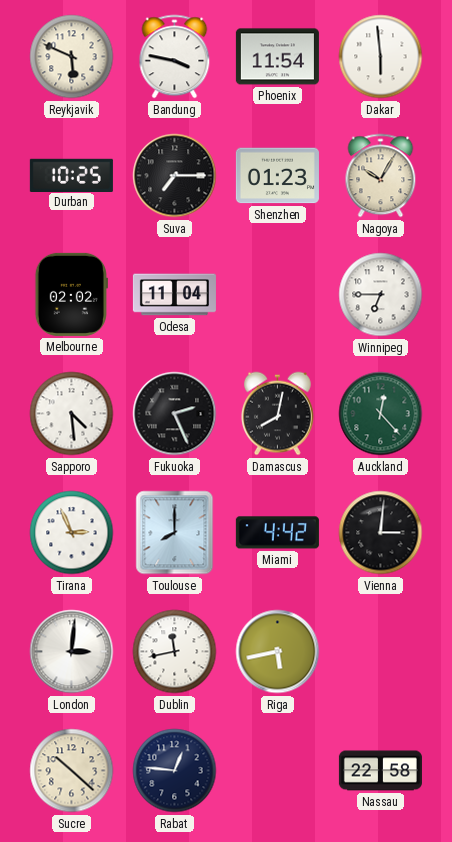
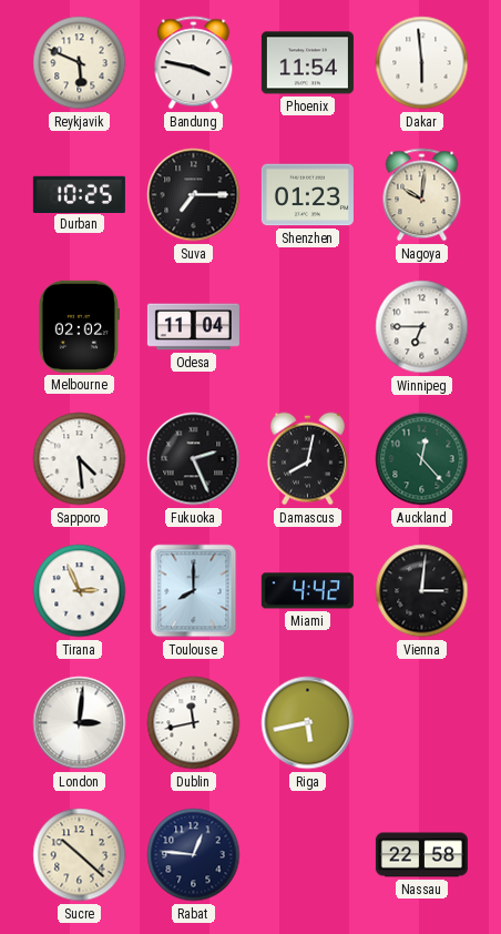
Nagoya: 10:05 -> 10:01 (422, 195)
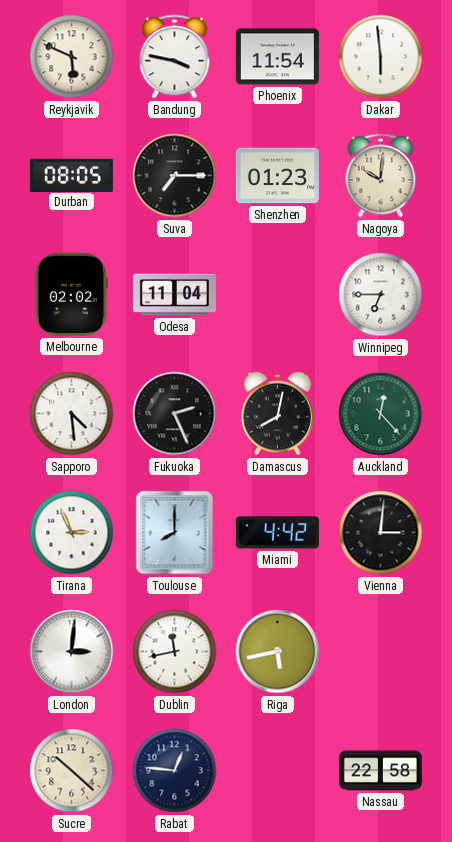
Durban: 10:25 -> 08:05 (71, 175)
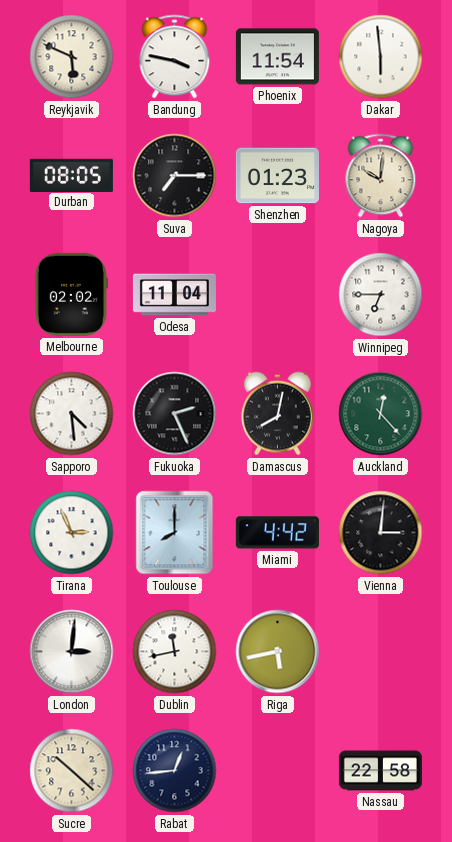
Rabat: 12:46 -> 12:44 (175, 771)
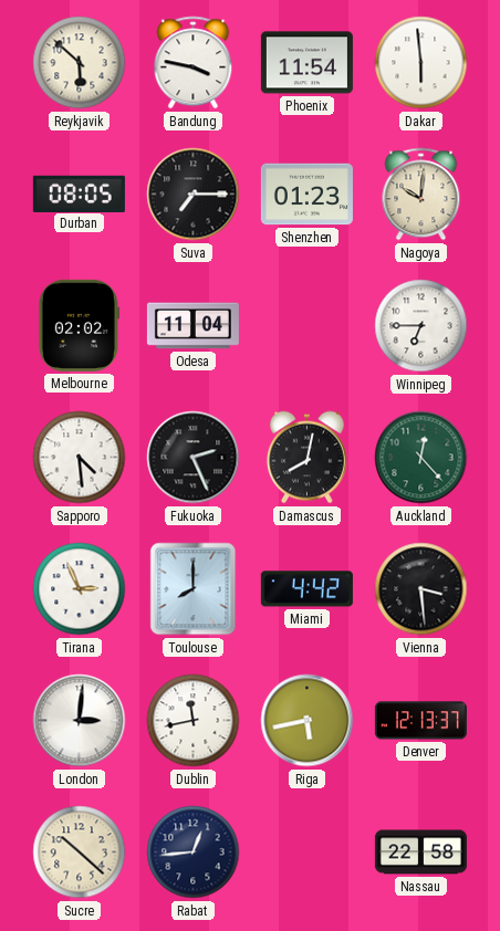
Reykjavik: 5:49 -> 5:52 (80, 63)
Vienna: 3:01 -> 3:29 (421, 589)
Denver: none -> 12:13 (420, 721)
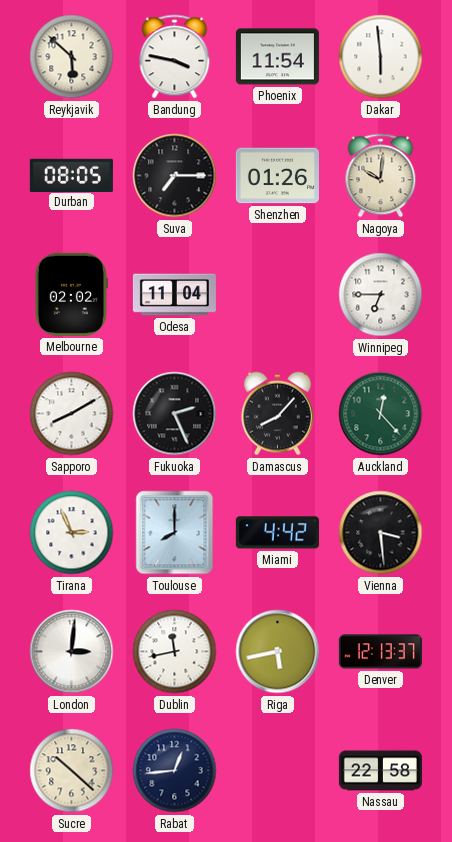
Shenzhen: 01:23 -> 01:26 (277, 176)
Sapporo: 4:29 -> 8:10 (72, 414)
Damascus: 8:02 -> 8:07 (277, 414)
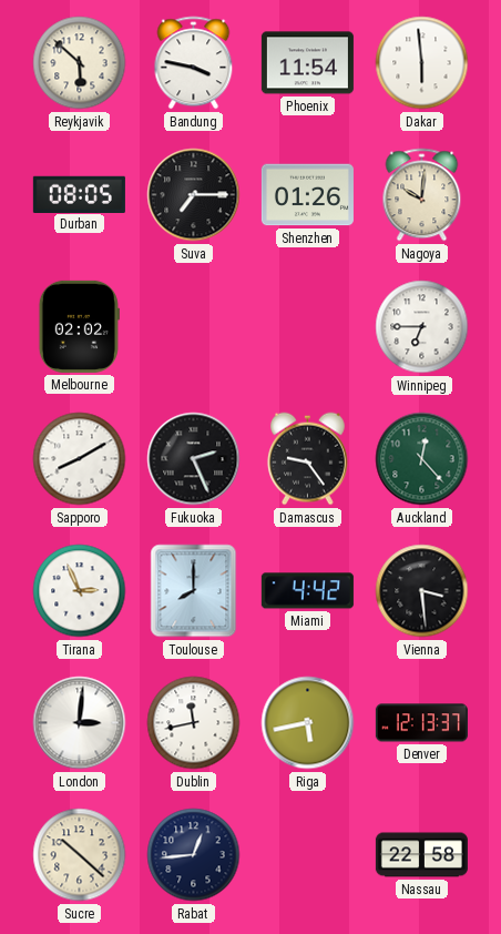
Odesa: 11:04 -> none (174, 295)
Damascus: 8:07 -> 9:24 (307, 459)
